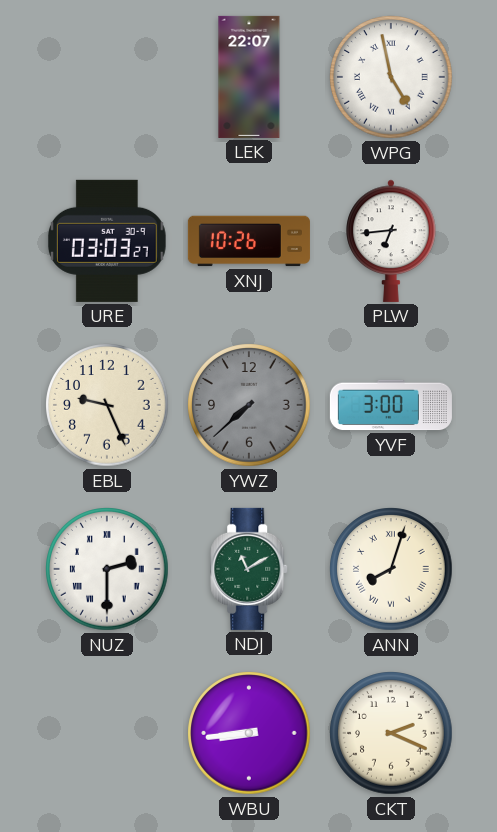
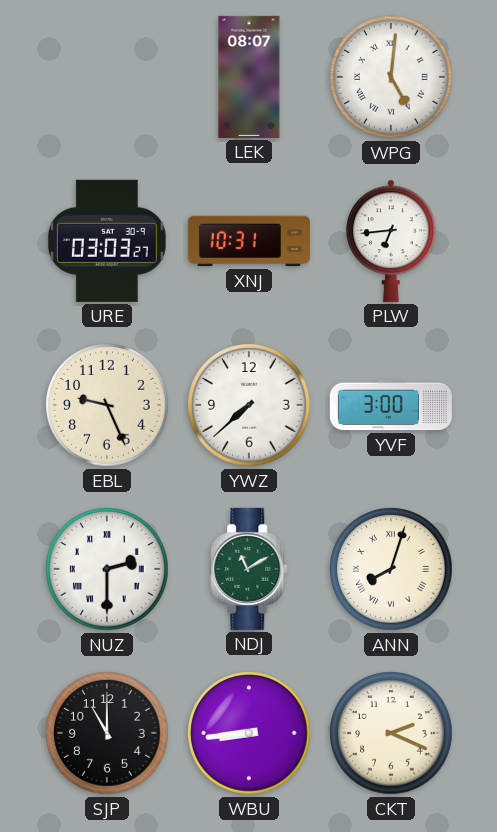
LEK: 22:07 -> 08:07 (249, 77)
WPG: 4:58 -> 5:01 (391, 77)
XNJ: 10:26 -> 10:31 (249, 241)
YWZ dial: grey -> white (249, 405)
SJP: none -> 11:00 (107, 733)
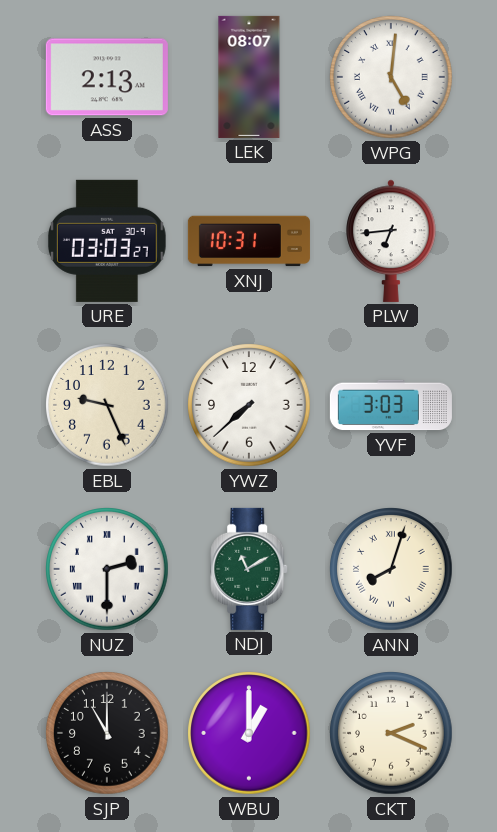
ASS: none -> 2:13 (107, 77)
YVF: 3:00 -> 3:03 (391, 405)
WBU: 8:44 -> 1:00 (249, 733)
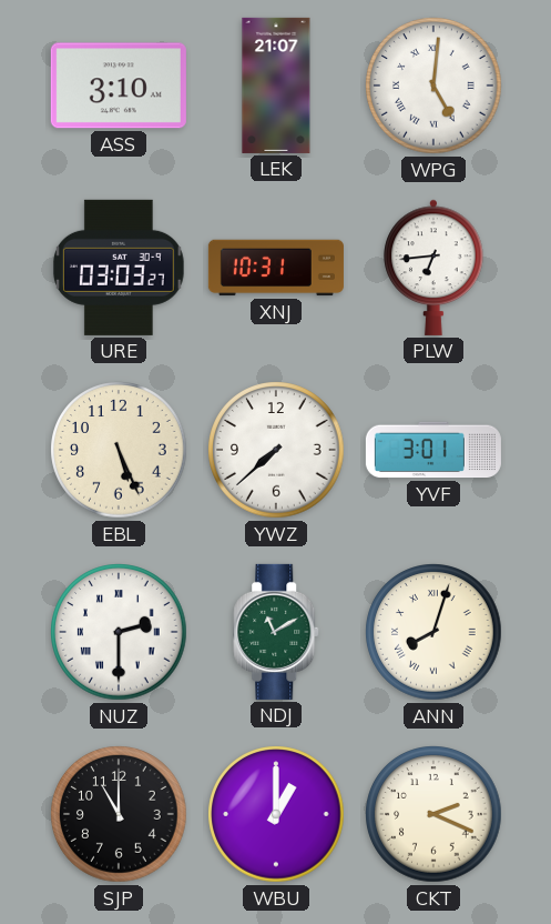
ASS: 2:13 -> 3:10 (119, 86)
LEK: 08:07 -> 21:07 (276, 86)
EBL: 9:26 -> 5:26 (119, 450)
YVF: 3:03 -> 3:01 (433, 450)
